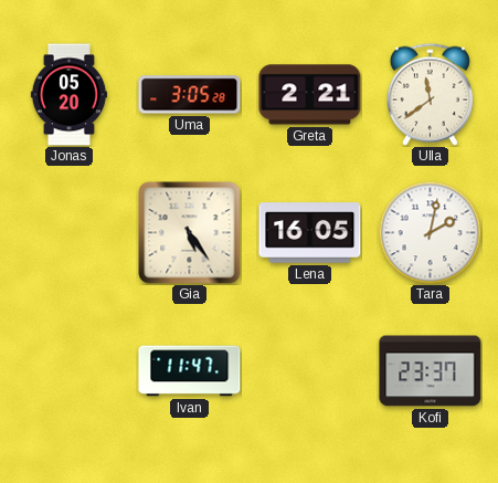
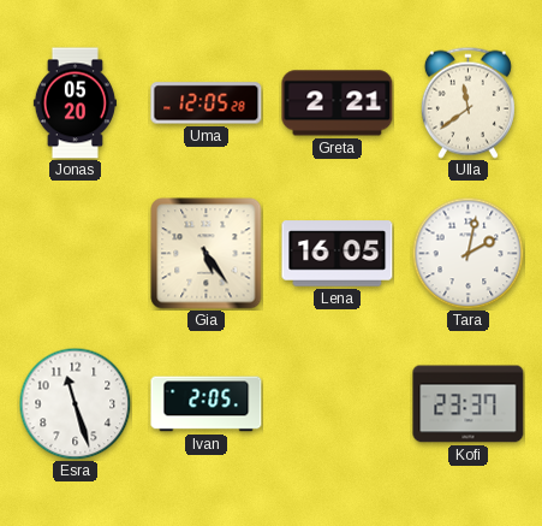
Uma: 3:05 -> 12:05 (207, 104)
Esra: none -> 11:27 (75, 403)
Ivan: 11:47 -> 2:05 (207, 404)
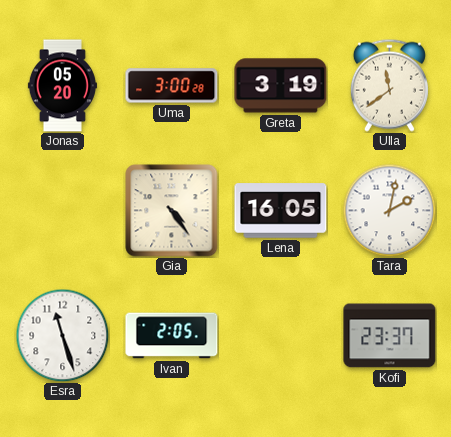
Uma: 12:05 -> 3:00 (172, 86)
Greta: 2:21 -> 3:19 (281, 86)
Gia: 5:24 -> 4:24 (172, 211)
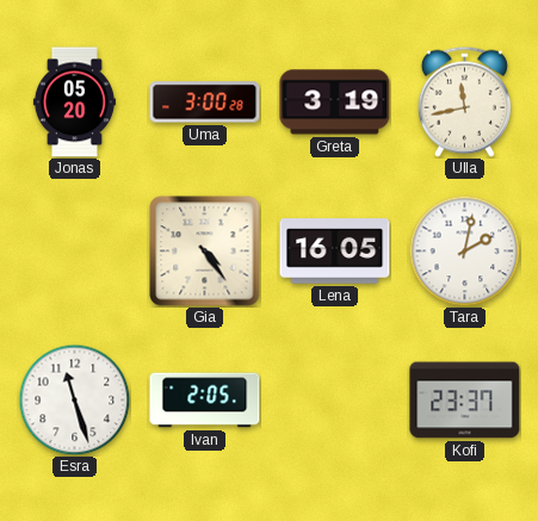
Ulla: 11:39 -> 11:43 (464, 101)
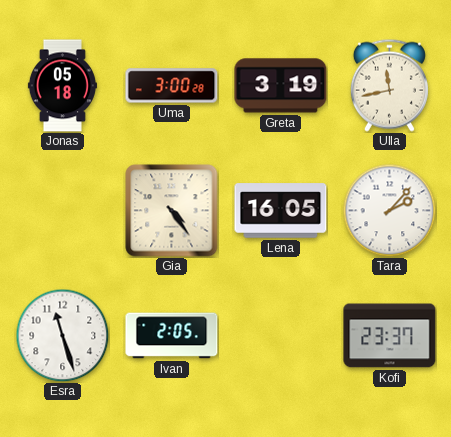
Jonas: 05:20 -> 05:18 (62, 86)
Tara: 2:02 -> 2:07 (389, 210)
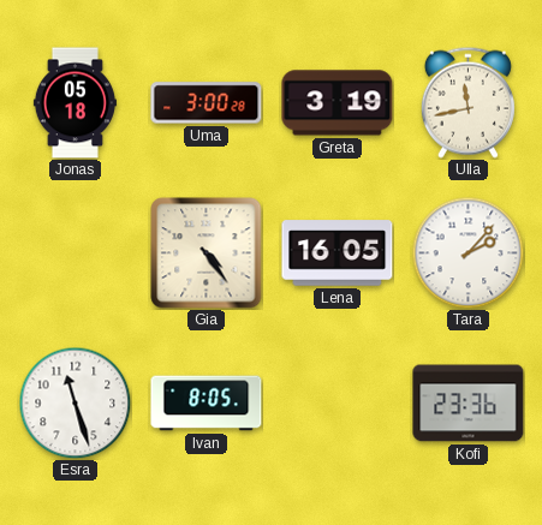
Ivan: 2:05 -> 8:05 (207, 404)
Kofi: 23:37 -> 23:36 (469, 404)
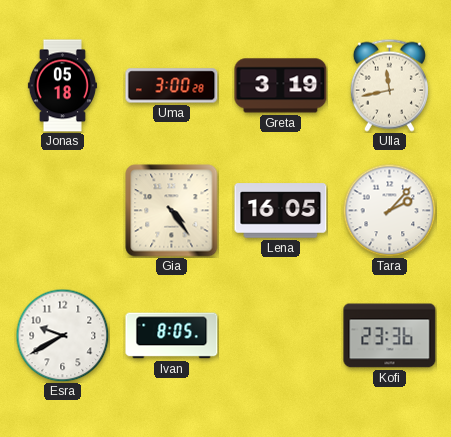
Esra: 11:27 -> 9:40 (62, 335)
